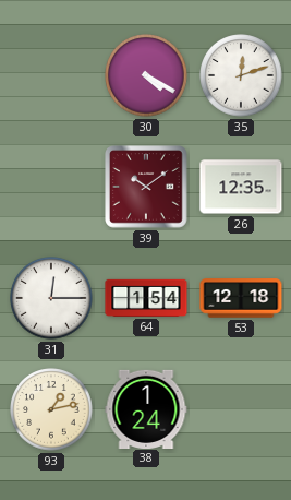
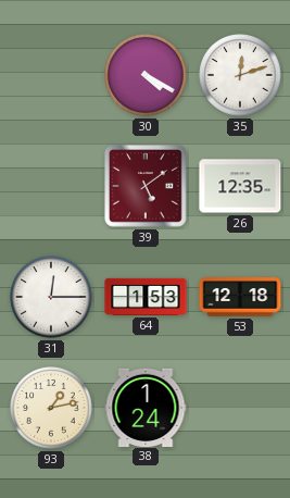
39: 10:09 -> 5:09 (146, 186)
64: 1:54 -> 1:53 (146, 297)
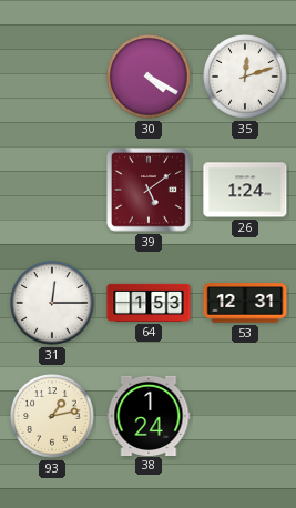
26: 12:35 -> 1:24 (245, 190)
53: 12:18 -> 12:31 (245, 303)
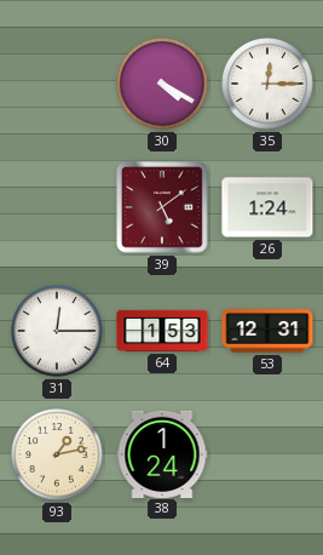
35: 12:12 -> 12:15 (267, 84)
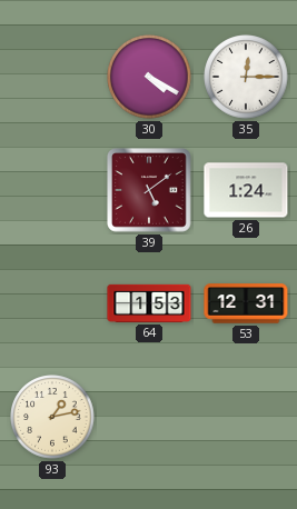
31: 12:15 -> none (57, 331)
38: 1:24 -> none (162, 453)
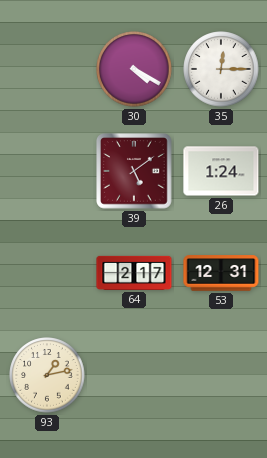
64: 1:53 -> 2:17 (134, 273)
